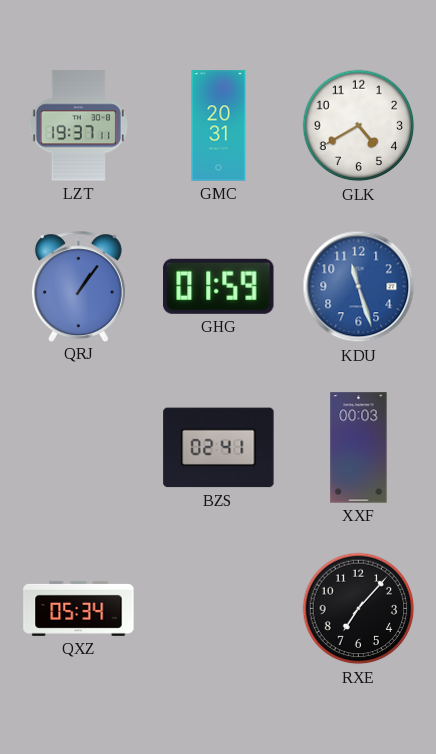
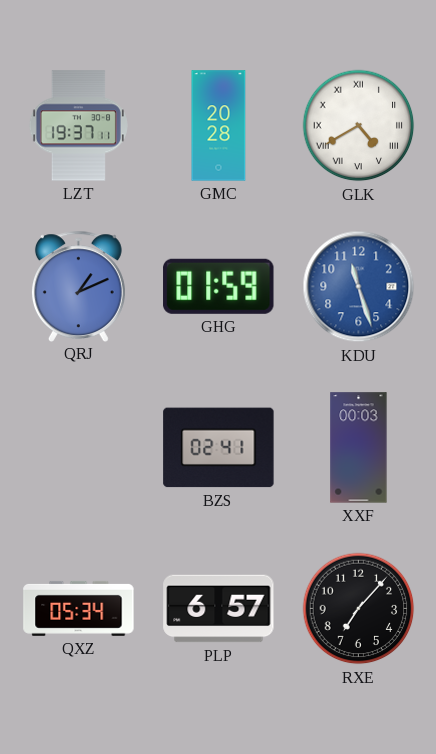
GMC: 20:31 -> 20:28 (219, 126)
GLK numerals: Arabic -> Roman (359, 126)
QRJ: 1:06 -> 1:11 (78, 286)
PLP: none -> 6:57 (219, 609)
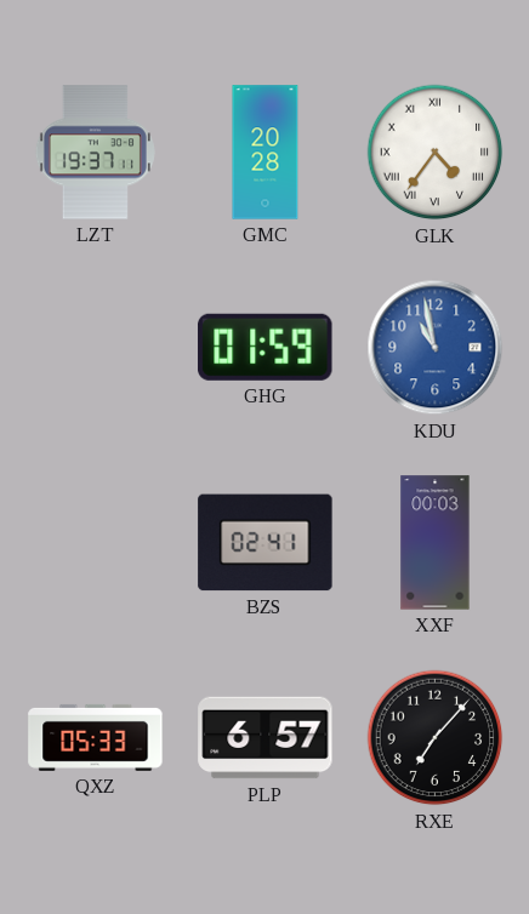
GLK: 4:40 -> 4:36 (436, 153)
QRJ: 1:11 -> none (78, 286)
KDU: 11:27 -> 10:58 (436, 348)
QXZ: 05:34 -> 05:33 (96, 737)
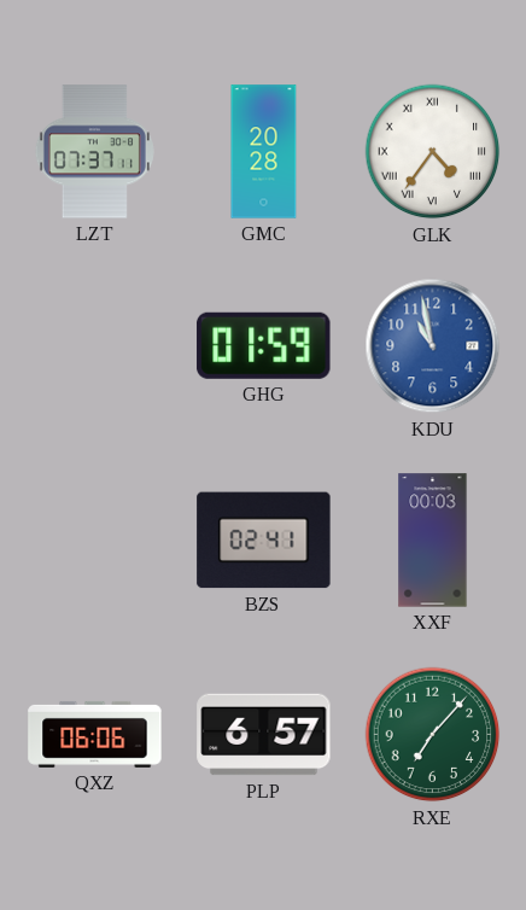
LZT: 19:37 -> 07:37 (94, 152)
QXZ: 05:33 -> 06:06 (95, 734)
RXE dial: black -> green (433, 735)
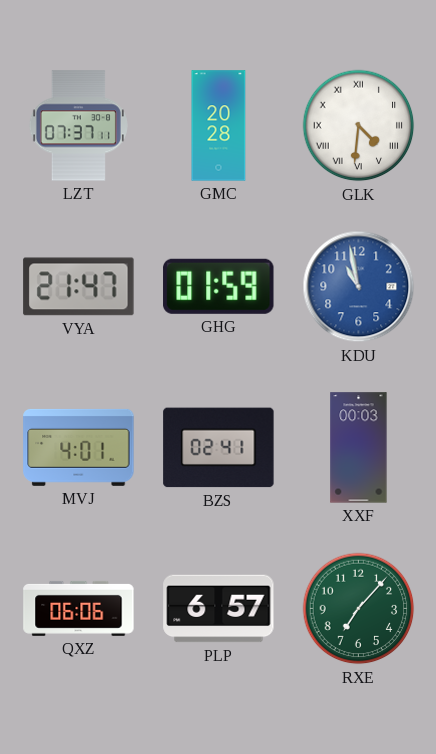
GLK: 4:36 -> 4:31 (359, 126)
VYA: none -> 21:47 (79, 287)
MVJ: none -> 4:01 (79, 447)
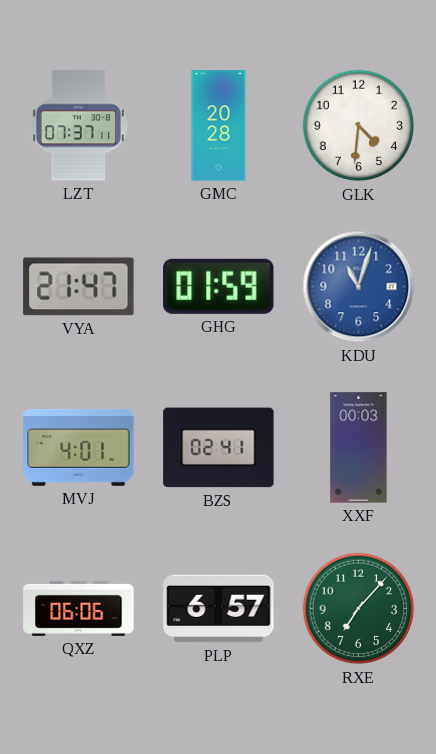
GLK numerals: Roman -> Arabic (359, 126)
KDU: 10:58 -> 11:03 (359, 287)
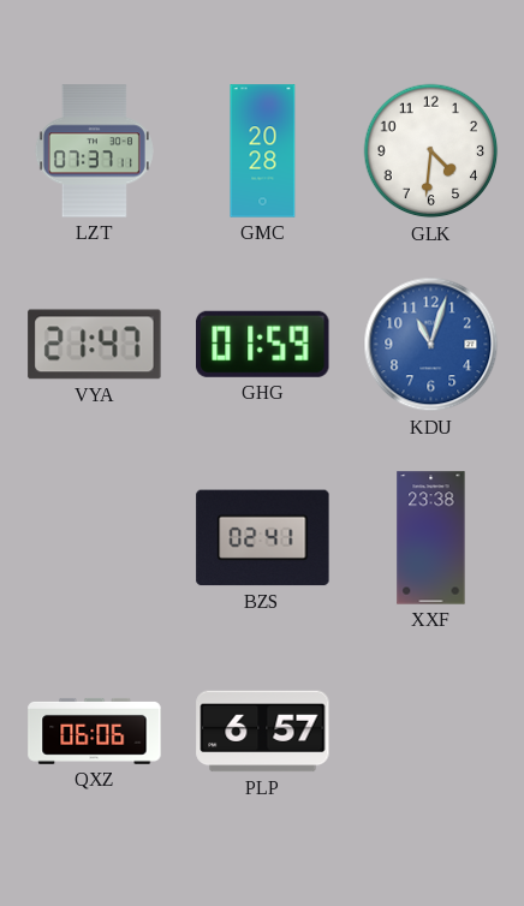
MVJ: 4:01 -> none (79, 447)
XXF: 00:03 -> 23:38 (431, 538)
RXE: 7:07 -> none (359, 609)
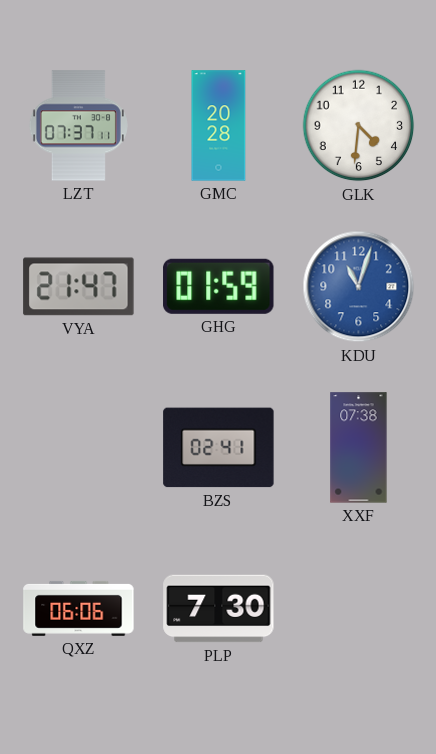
XXF: 23:38 -> 07:38 (359, 448)
PLP: 6:57 -> 7:30 (219, 609)
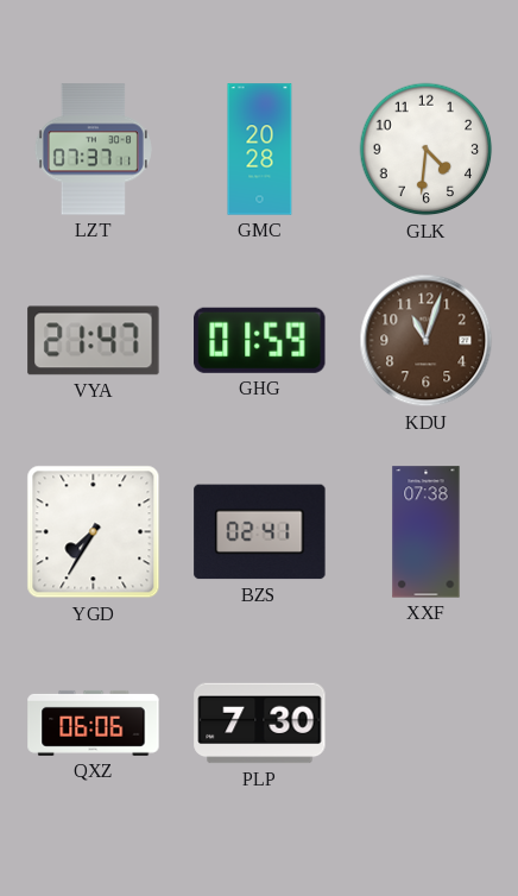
KDU dial: blue -> brown (427, 341)
YGD: none -> 7:35 (94, 532)
